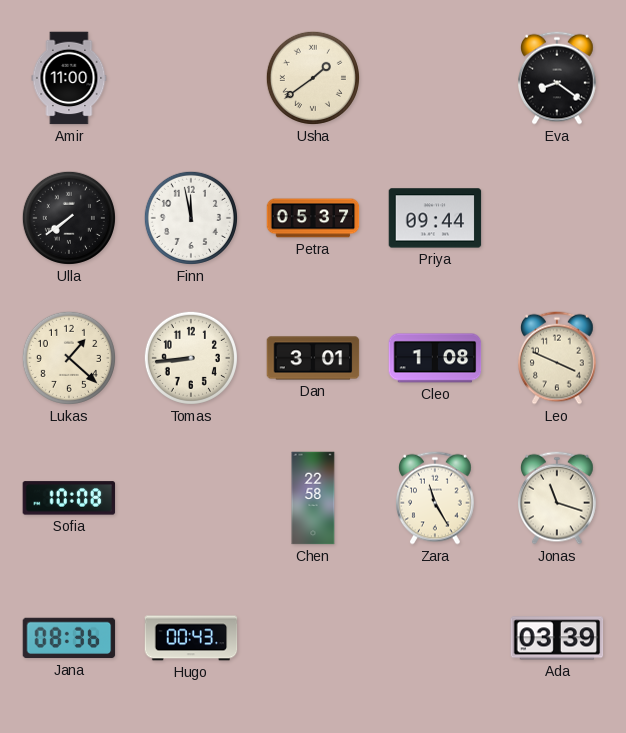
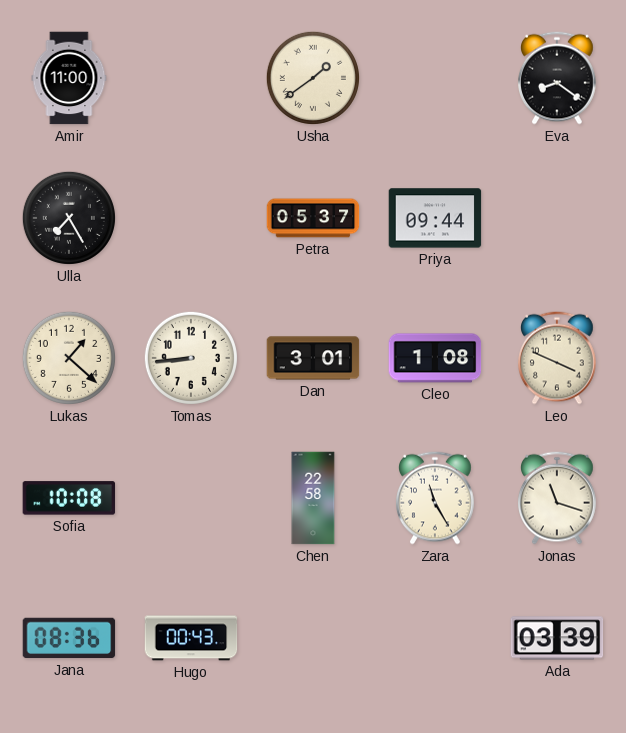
Ulla: 7:39 -> 7:25 (69, 218)
Finn: 11:58 -> none (191, 218)
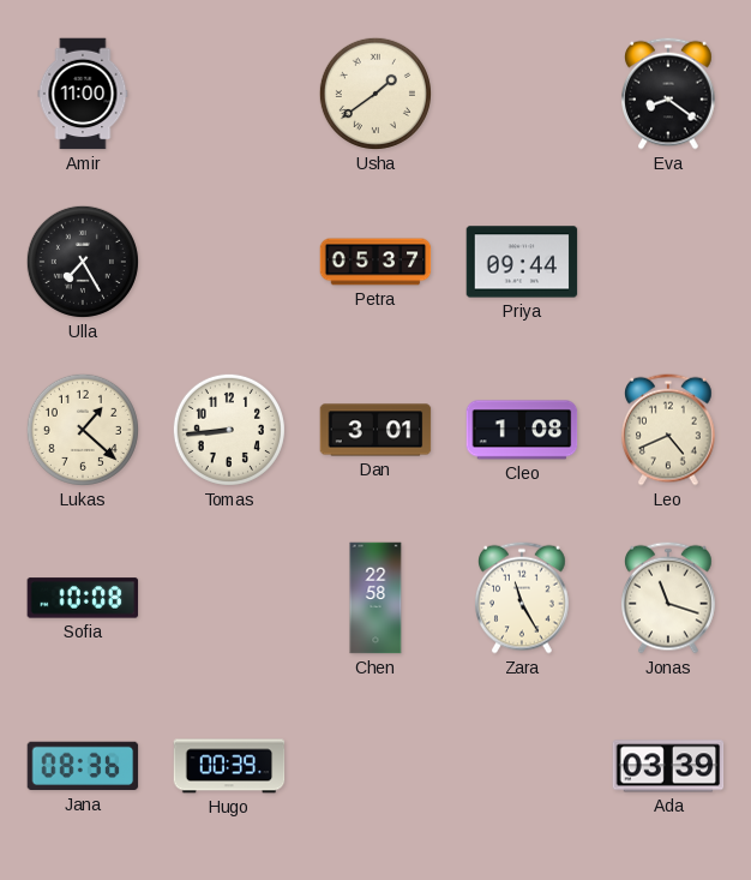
Leo: 3:49 -> 4:41 (669, 430)
Hugo: 00:43 -> 00:39 (229, 766)
